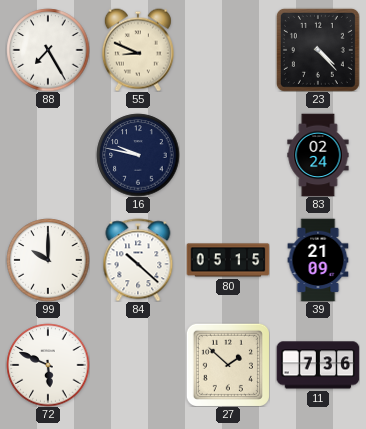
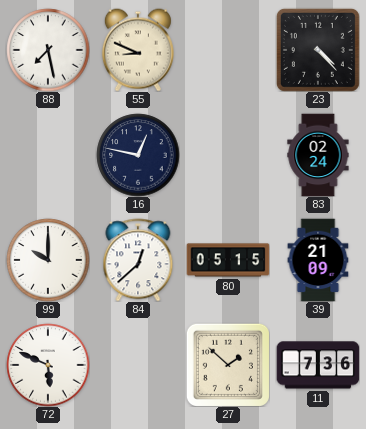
88: 7:25 -> 7:28 (48, 50)
16: 9:47 -> 12:47 (138, 155)
84: 10:22 -> 12:38 (138, 260)
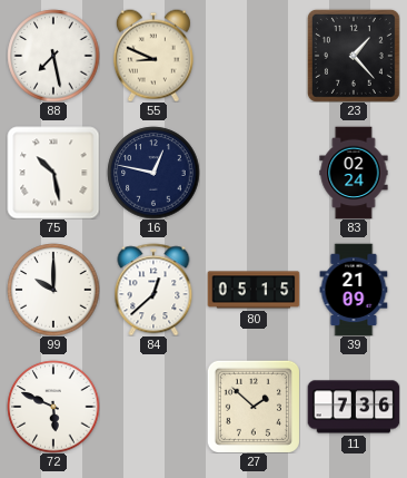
23: 4:23 -> 1:23 (354, 56)
75: none -> 10:28 (53, 173)
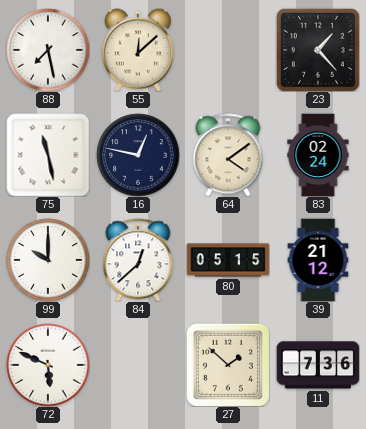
55: 8:49 -> 12:08 (138, 50)
75: 10:28 -> 11:28 (48, 155)
64: none -> 4:09 (228, 155)
39: 21:09 -> 21:12 (318, 260)
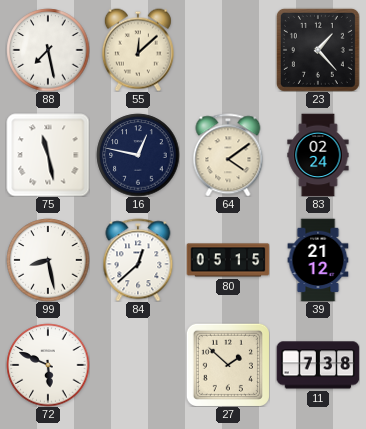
99: 10:00 -> 8:28 (48, 260)
11: 7:36 -> 7:38 (318, 365)
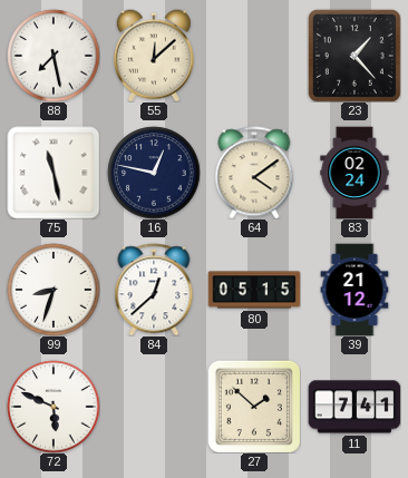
99: 8:28 -> 8:33 (54, 290)
11: 7:38 -> 7:41 (354, 407)
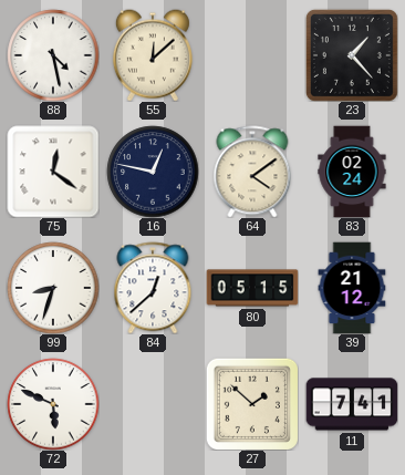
88: 7:28 -> 4:28 (53, 55)
75: 11:28 -> 12:21 (53, 172)
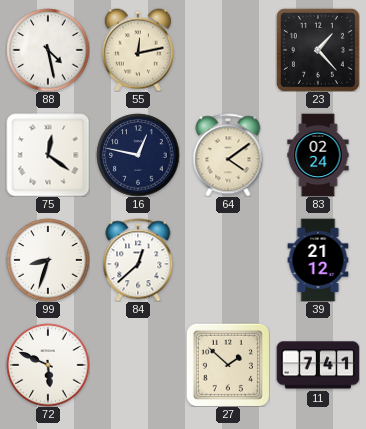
55: 12:08 -> 12:13 (138, 50)
80: 05:15 -> none (252, 288)
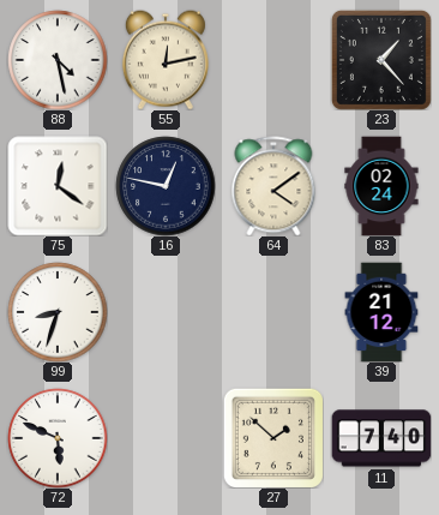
84: 12:38 -> none (138, 260)
11: 7:41 -> 7:40 (381, 438)
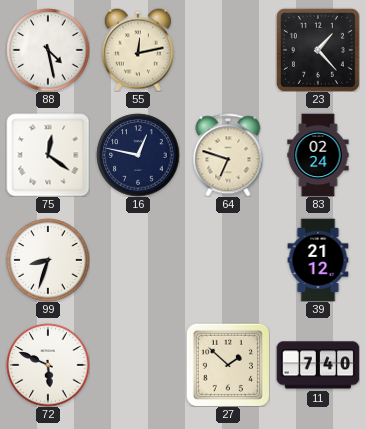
64: 4:09 -> 6:48 (228, 155)
